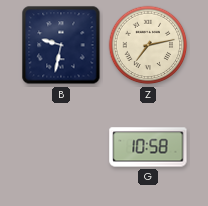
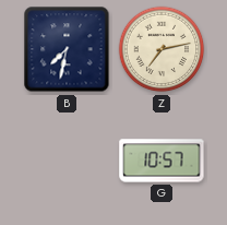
B: 9:32 -> 7:32 (67, 49)
G: 10:58 -> 10:57 (162, 161)
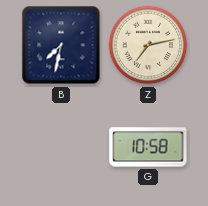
G: 10:57 -> 10:58 (148, 147)
